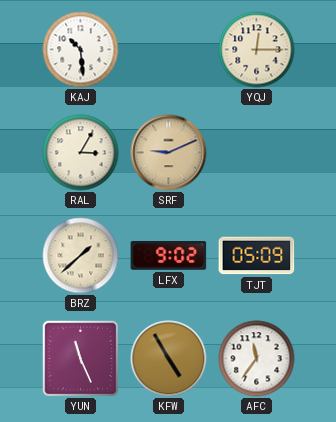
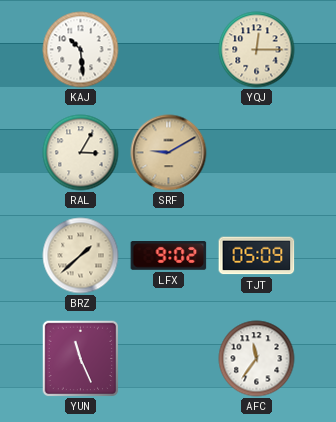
SRF: 9:11 -> 9:10 (169, 153)
KFW: 4:55 -> none (169, 359)
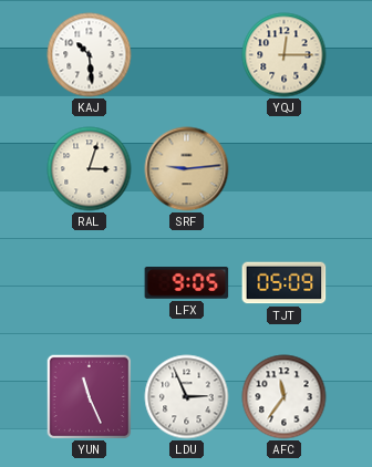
RAL: 3:05 -> 3:03 (90, 169)
SRF: 9:10 -> 9:14 (187, 169)
BRZ: 1:38 -> none (81, 256)
LFX: 9:02 -> 9:05 (187, 283)
LDU: none -> 2:56 (187, 397)
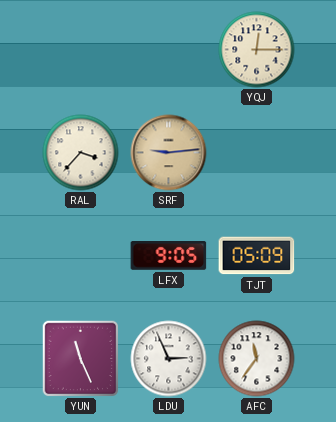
KAJ: 10:29 -> none (90, 55)
RAL: 3:03 -> 3:37 (81, 153)
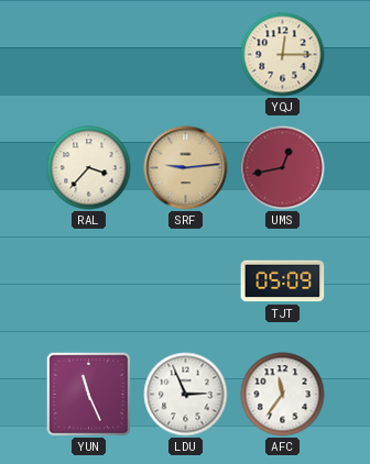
UMS: none -> 12:43 (283, 168)
LFX: 9:05 -> none (169, 256)
